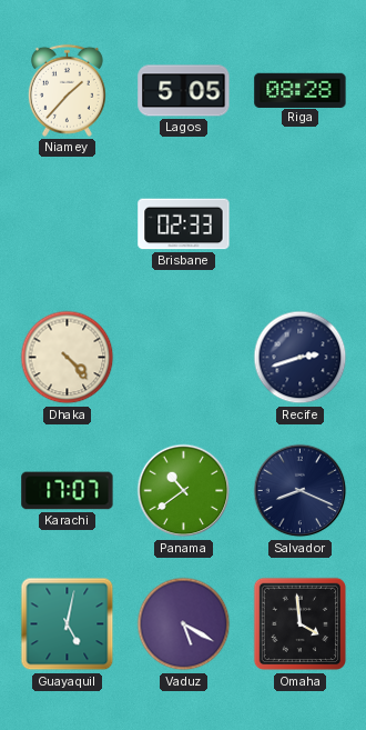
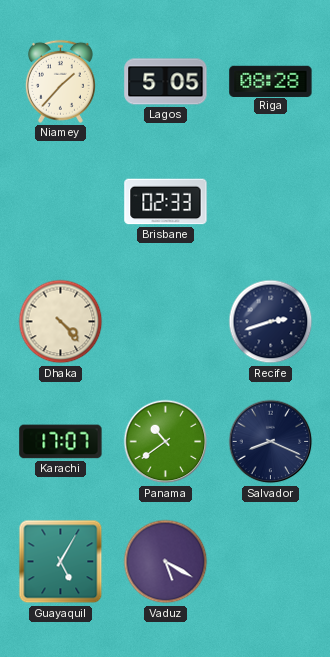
Guayaquil: 5:02 -> 5:05 (61, 562)
Omaha: 3:59 -> none (301, 624)
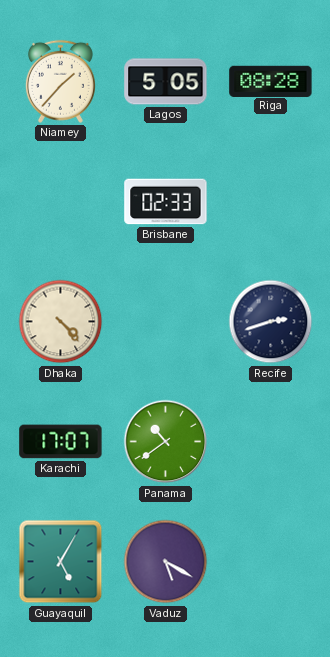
Salvador: 8:19 -> none (271, 442)
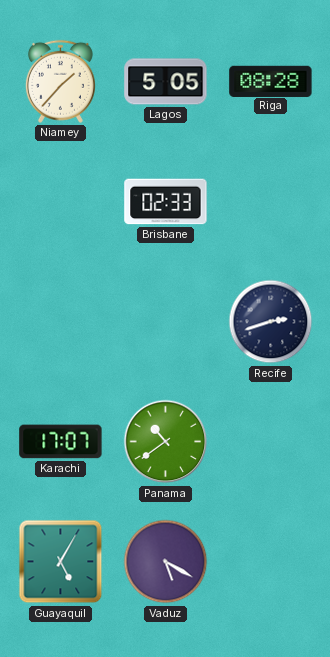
Dhaka: 4:23 -> none (61, 322)
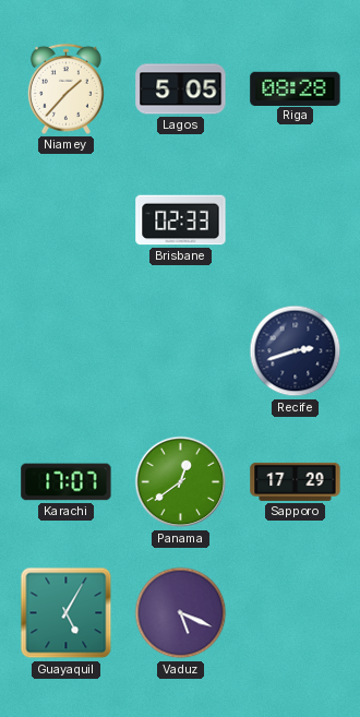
Panama: 10:39 -> 12:39 (181, 482)
Sapporo: none -> 17:29 (296, 481)
Vaduz: 5:20 -> 5:19 (181, 613)
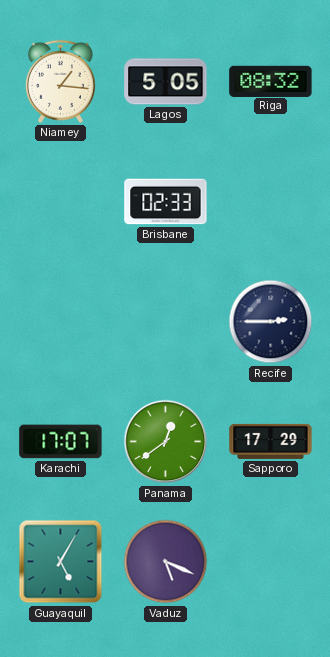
Niamey: 1:37 -> 1:16 (60, 81)
Riga: 08:28 -> 08:32 (271, 81)
Recife: 2:42 -> 2:45 (271, 322)
